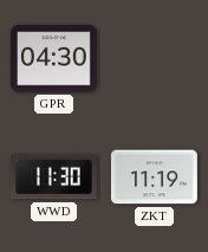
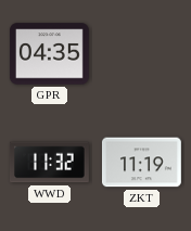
GPR: 04:30 -> 04:35 (49, 54)
WWD: 11:30 -> 11:32 (49, 163)
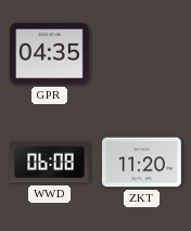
WWD: 11:32 -> 06:08 (49, 163)
ZKT: 11:19 -> 11:20 (141, 163)
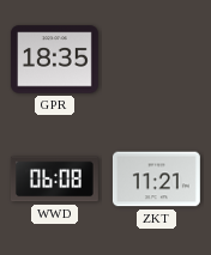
GPR: 04:35 -> 18:35 (54, 60)
ZKT: 11:20 -> 11:21 (156, 180)
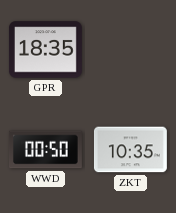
WWD: 06:08 -> 00:50 (45, 150)
ZKT: 11:21 -> 10:35 (130, 150)
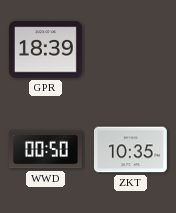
GPR: 18:35 -> 18:39 (45, 50)
